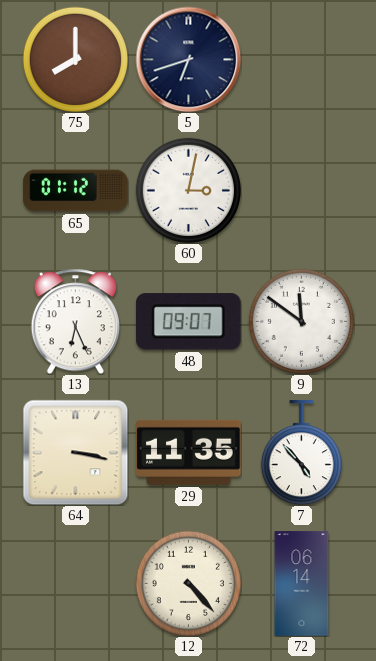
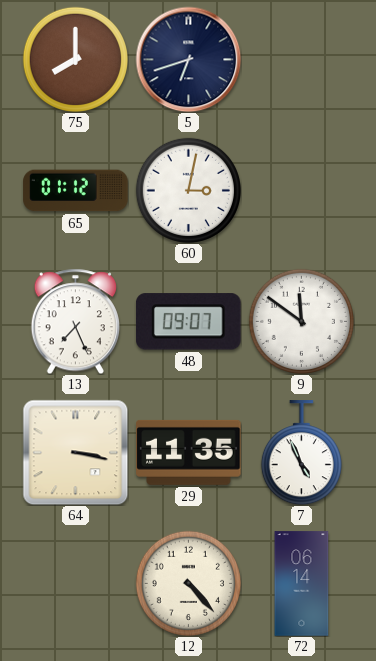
13: 6:26 -> 7:26 (75, 321)
7: 4:53 -> 4:56 (301, 453)
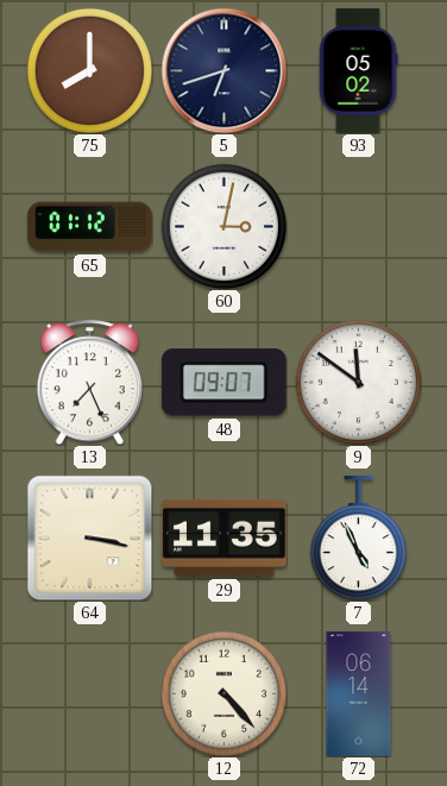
93: none -> 05:02 (358, 71)
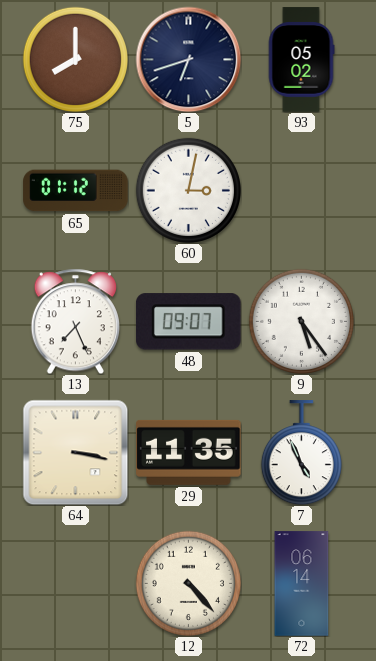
9: 11:51 -> 5:24 (301, 321)
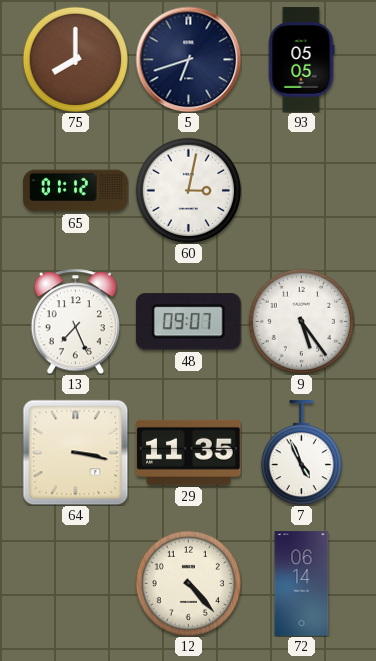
93: 05:02 -> 05:05 (301, 60)
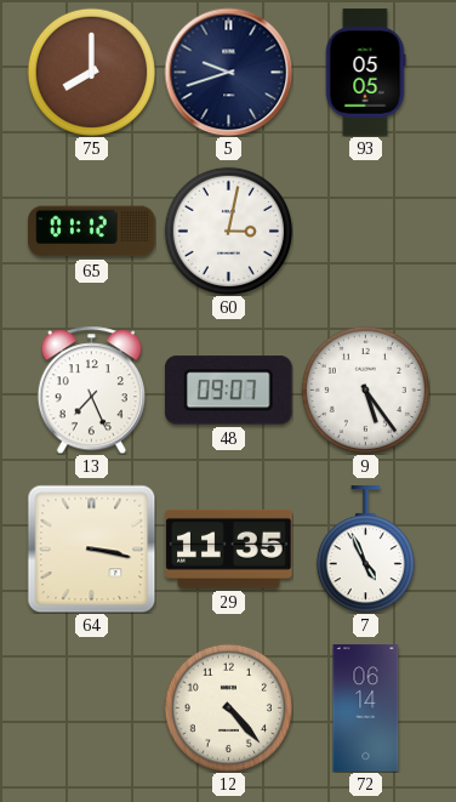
5: 6:42 -> 9:42 (228, 72)
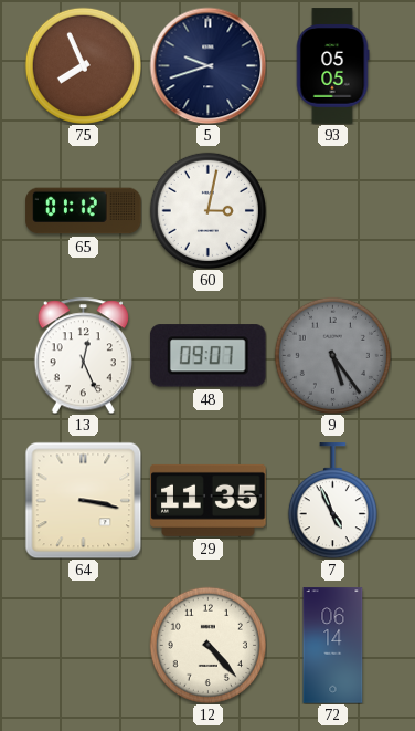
75: 8:00 -> 7:56 (83, 65)
13: 7:26 -> 12:26 (83, 355)
9 dial: white -> grey (332, 355)
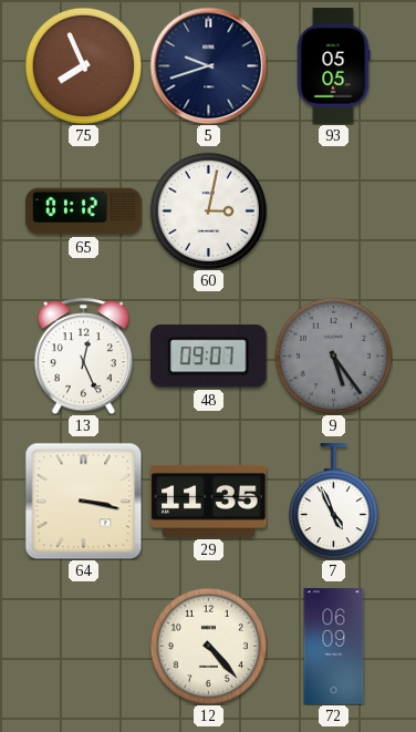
72: 06:14 -> 06:09 (334, 647)
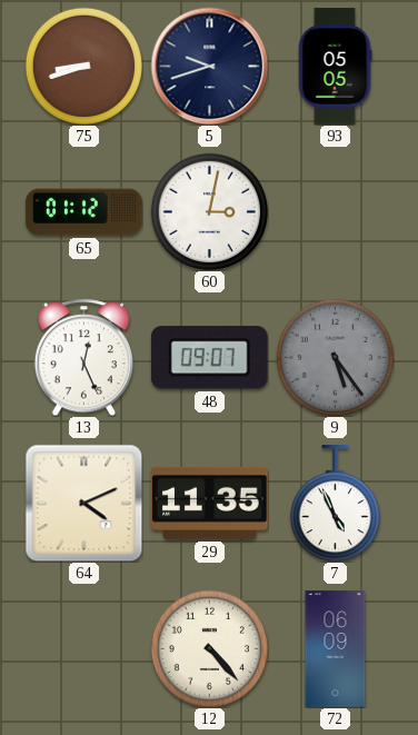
75: 7:56 -> 8:42 (83, 66)
64: 3:17 -> 4:11 (83, 503)
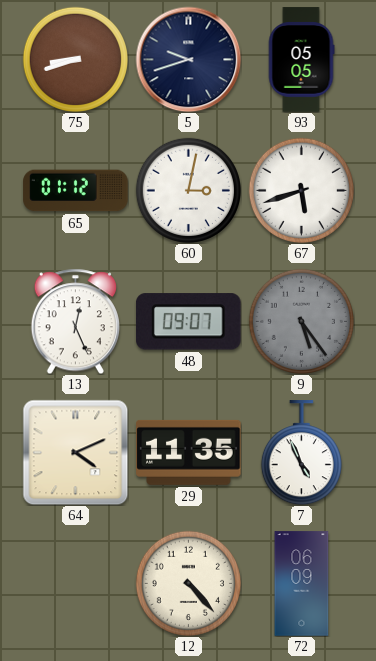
67: none -> 5:42 (301, 190)
